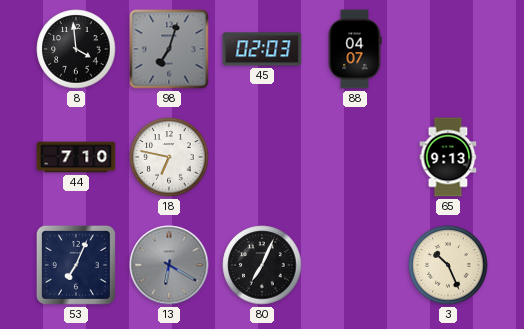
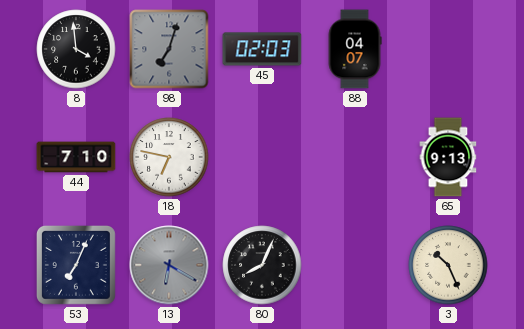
80: 7:04 -> 8:04 (262, 265)
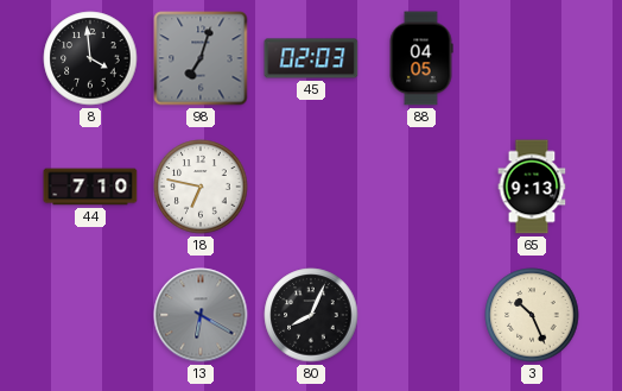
88: 04:07 -> 04:05 (421, 58)
53: 7:04 -> none (76, 265)
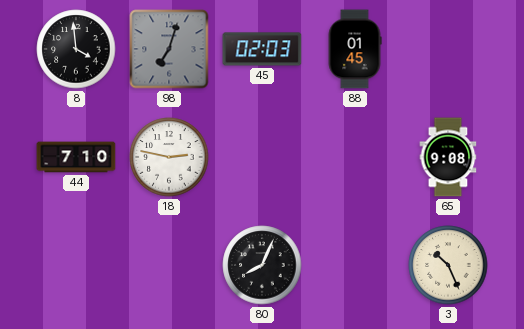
88: 04:05 -> 01:45 (355, 49)
18: 6:47 -> 2:47 (169, 157)
65: 9:13 -> 9:08 (448, 157)
13: 6:20 -> none (201, 315)
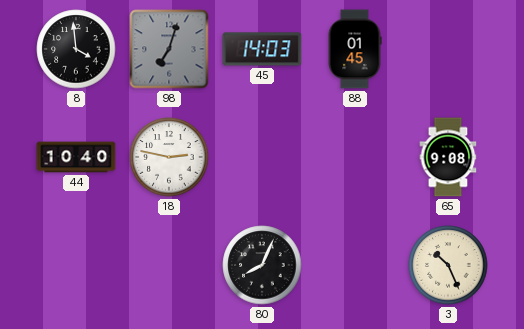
45: 02:03 -> 14:03 (262, 49)
44: 7:10 -> 10:40 (76, 157)
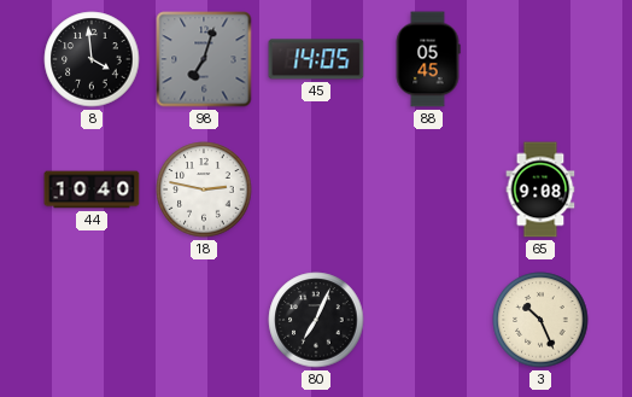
45: 14:03 -> 14:05 (316, 59)
88: 01:45 -> 05:45 (428, 59)
80: 8:04 -> 7:04 (316, 320)
